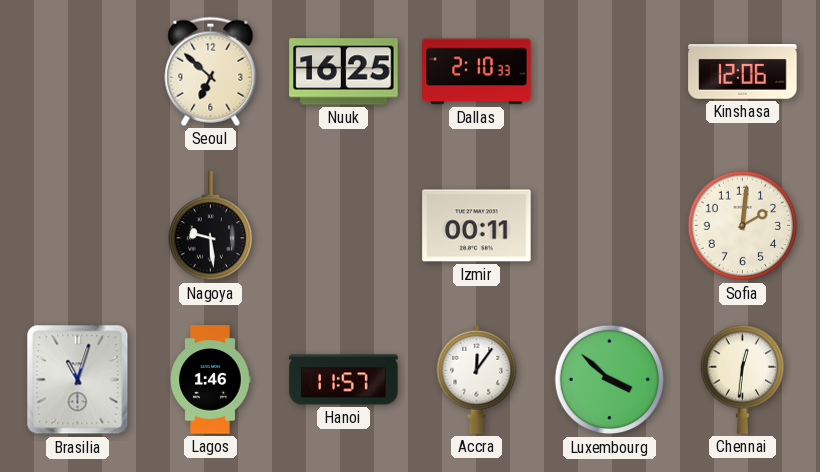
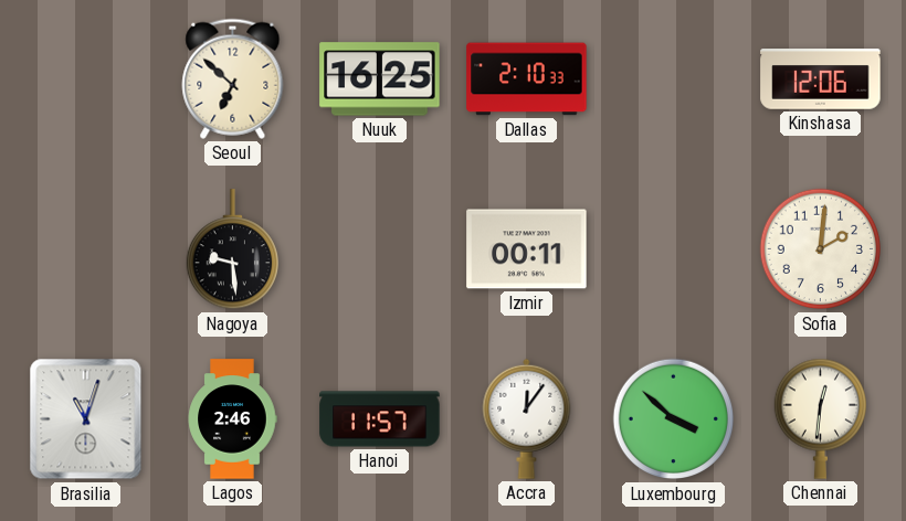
Lagos: 1:46 -> 2:46 (232, 419)
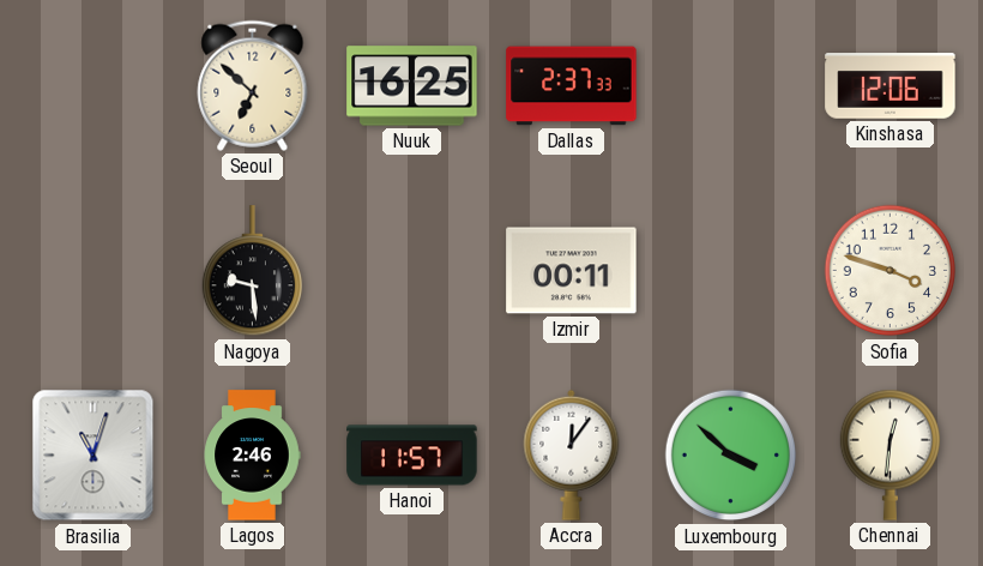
Dallas: 2:10 -> 2:37 (572, 86)
Sofia: 2:01 -> 3:48 (891, 271)
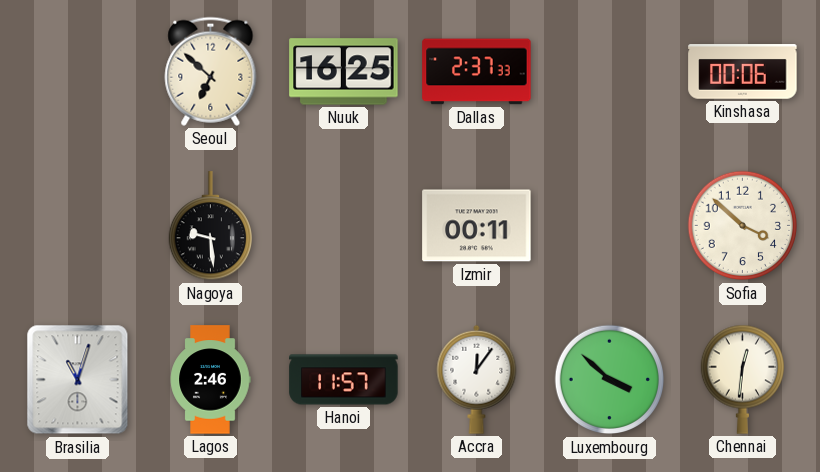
Kinshasa: 12:06 -> 00:06 (743, 72)
Sofia: 3:48 -> 3:52 (743, 226)
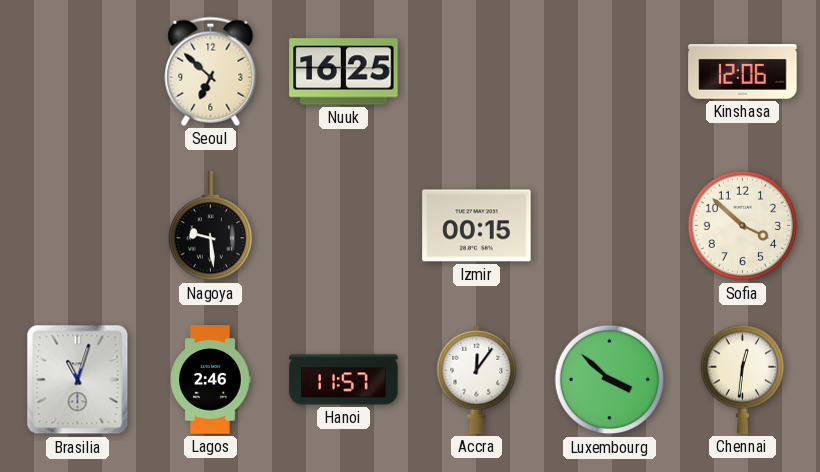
Dallas: 2:37 -> none (477, 72)
Kinshasa: 00:06 -> 12:06 (743, 72)
Izmir: 00:11 -> 00:15 (477, 226)
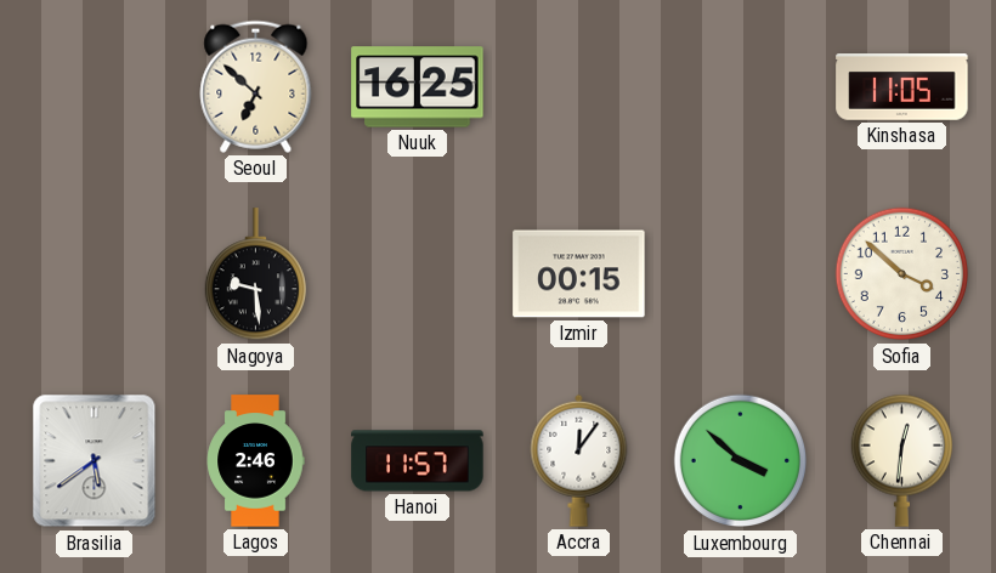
Kinshasa: 12:06 -> 11:05 (902, 87)
Brasilia: 11:03 -> 5:39 (95, 461)
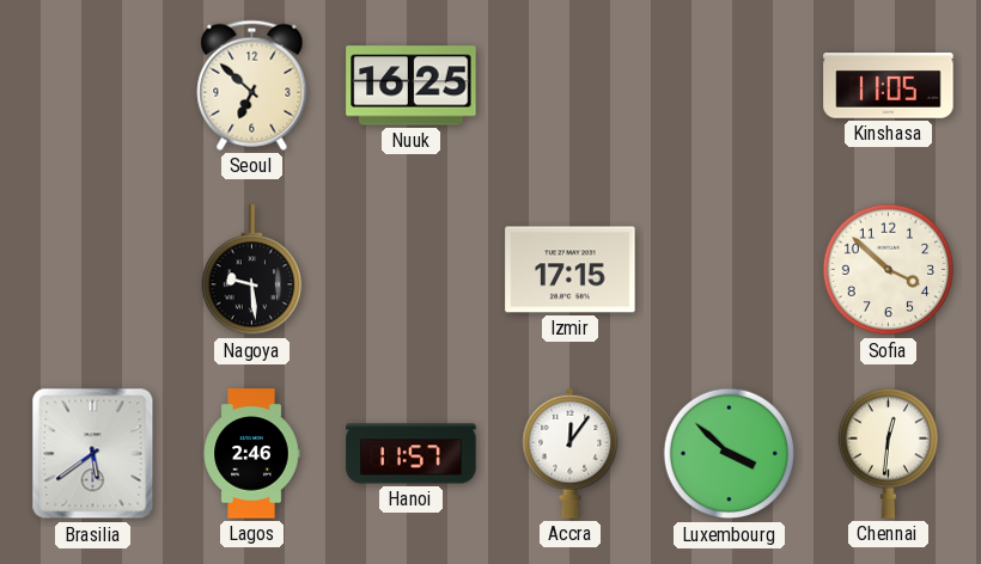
Izmir: 00:15 -> 17:15 (571, 270)
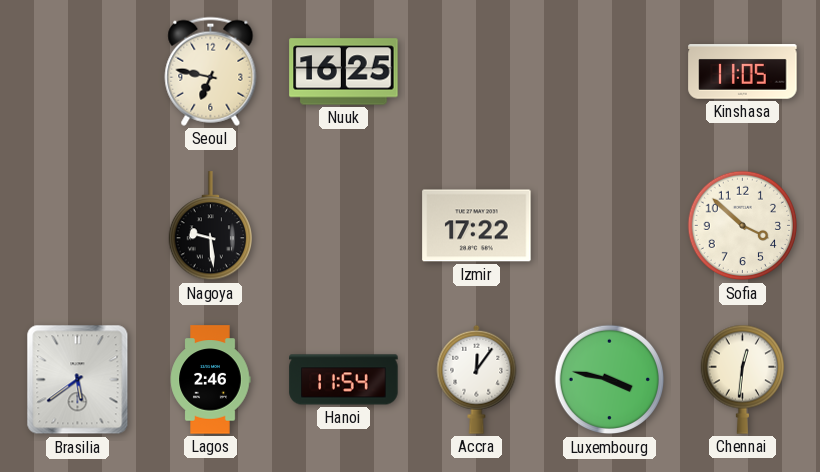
Seoul: 6:52 -> 6:47 (211, 71)
Izmir: 17:15 -> 17:22 (477, 226)
Hanoi: 11:57 -> 11:54 (344, 380)
Luxembourg: 3:52 -> 3:47 (610, 380)
